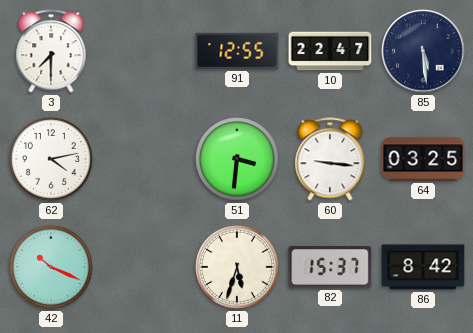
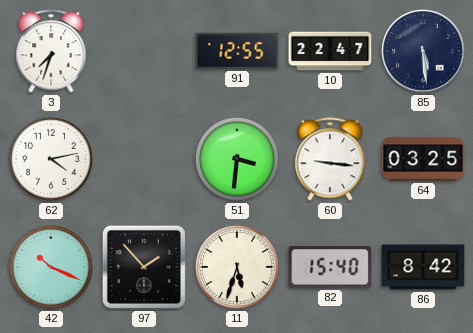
3: 7:30 -> 7:33 (51, 51)
97: none -> 1:53 (144, 267)
82: 15:37 -> 15:40 (330, 267)
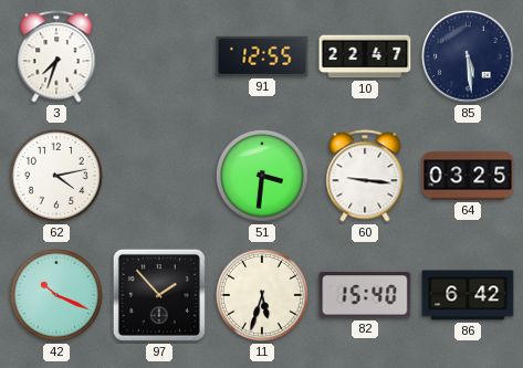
86: 8:42 -> 6:42 (468, 295)
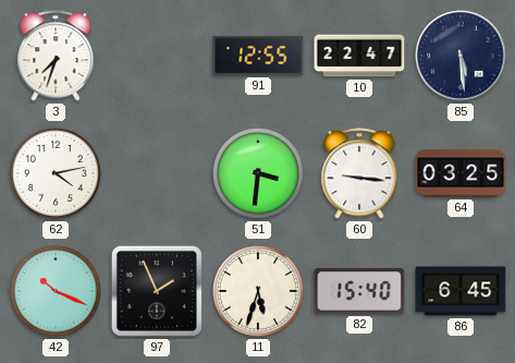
97: 1:53 -> 1:56 (157, 291)
86: 6:42 -> 6:45 (461, 291)
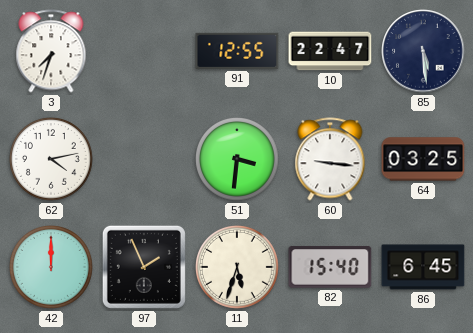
42: 10:19 -> 12:00 (52, 268)
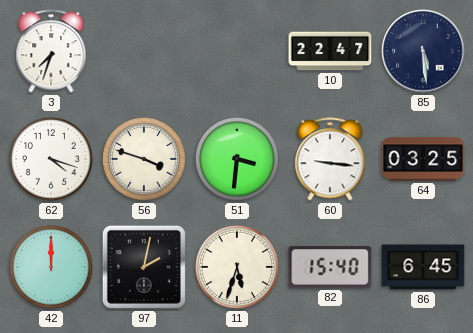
91: 12:55 -> none (237, 51)
62: 4:13 -> 4:18 (52, 160)
56: none -> 3:48 (145, 160)
97: 1:56 -> 2:02 (144, 267)
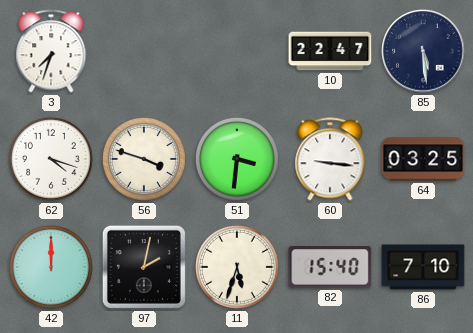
86: 6:45 -> 7:10 (423, 267)
